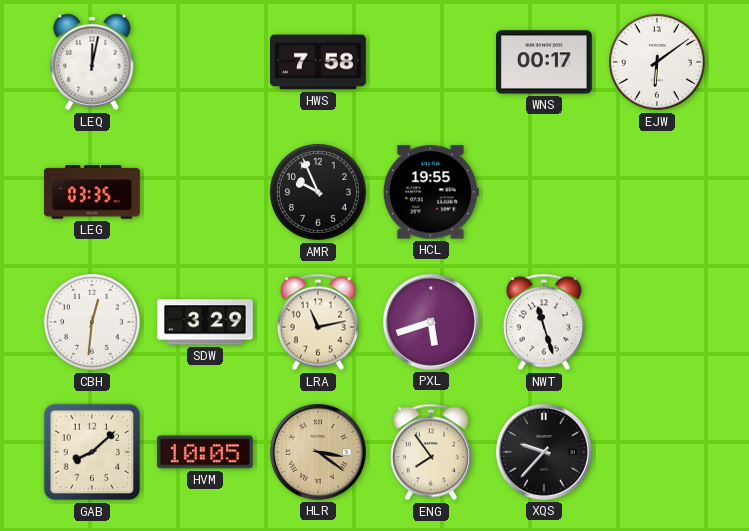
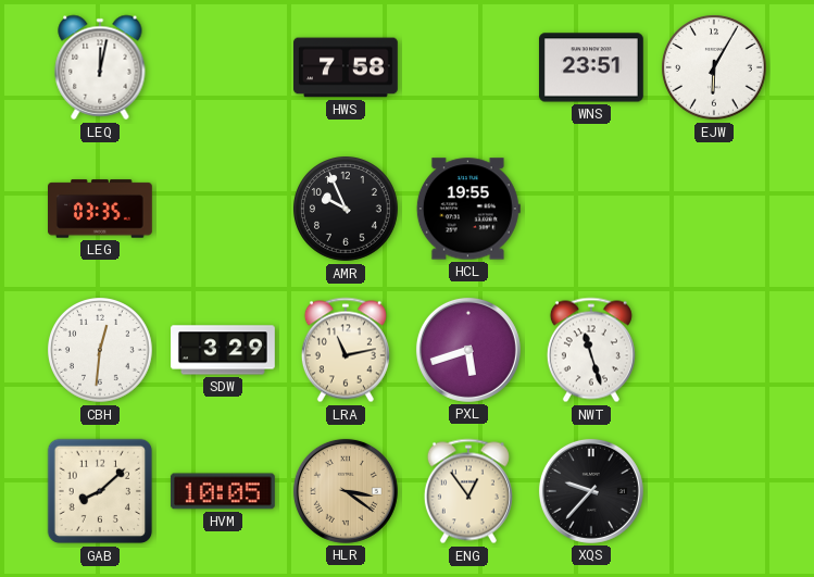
WNS: 00:17 -> 23:51 (591, 67)
EJW: 6:09 -> 6:05 (715, 68)
ENG: 7:54 -> 12:54 (468, 491)
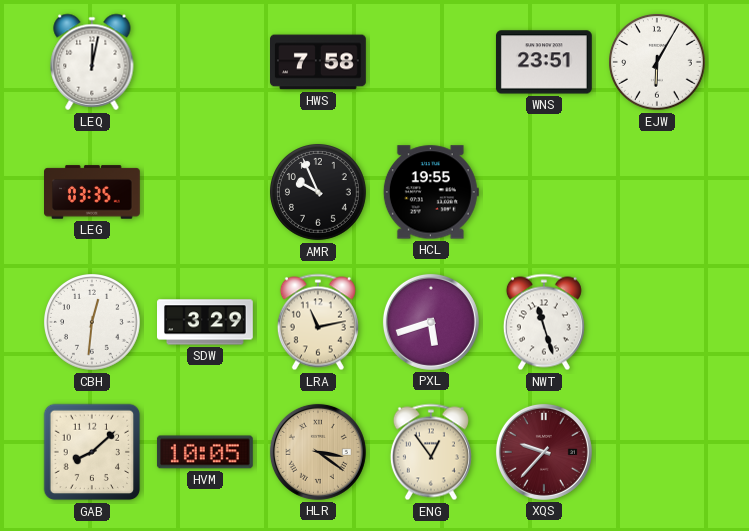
XQS dial: black -> burgundy (544, 452)
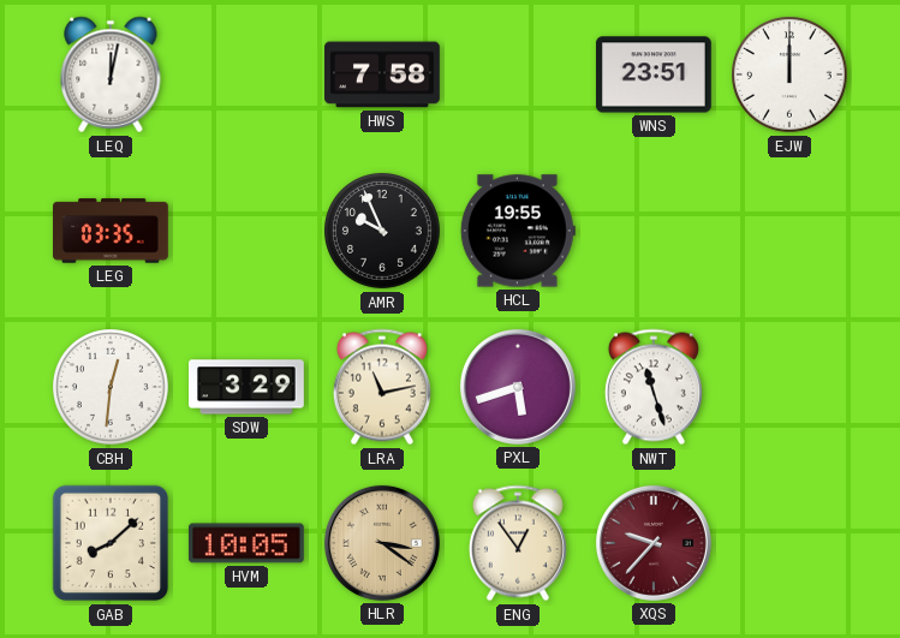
EJW: 6:05 -> 12:00 (791, 76)
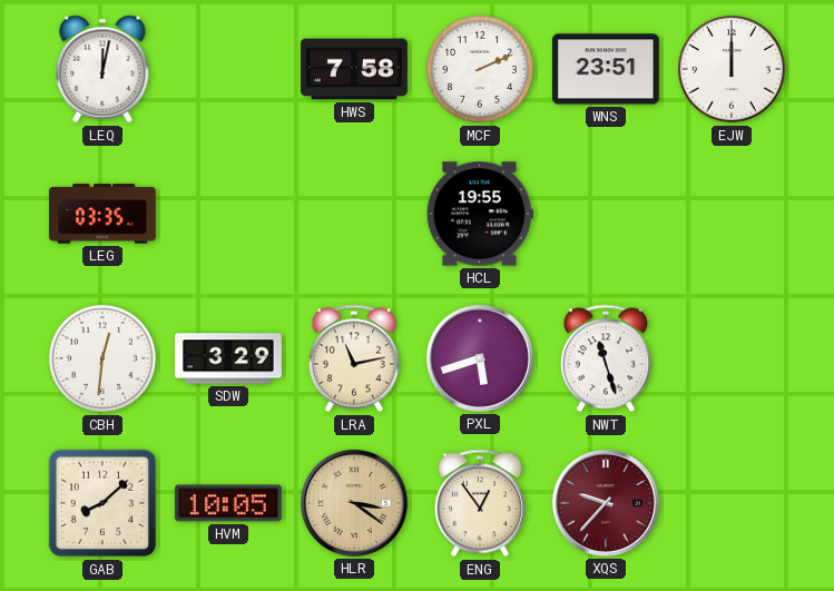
MCF: none -> 2:11 (481, 70)
AMR: 9:56 -> none (383, 232)
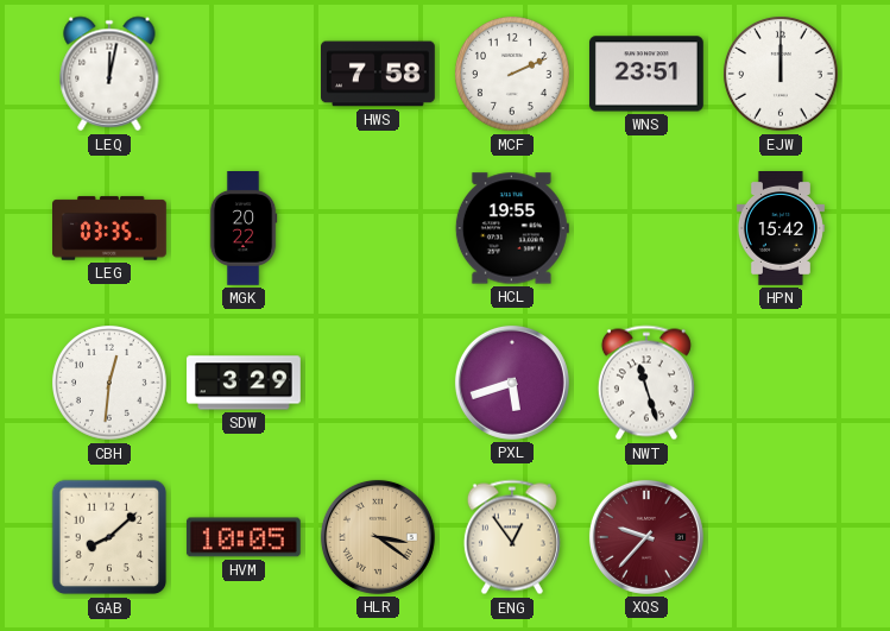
MGK: none -> 20:22 (244, 229)
HPN: none -> 15:42 (781, 229)
LRA: 11:13 -> none (354, 358)
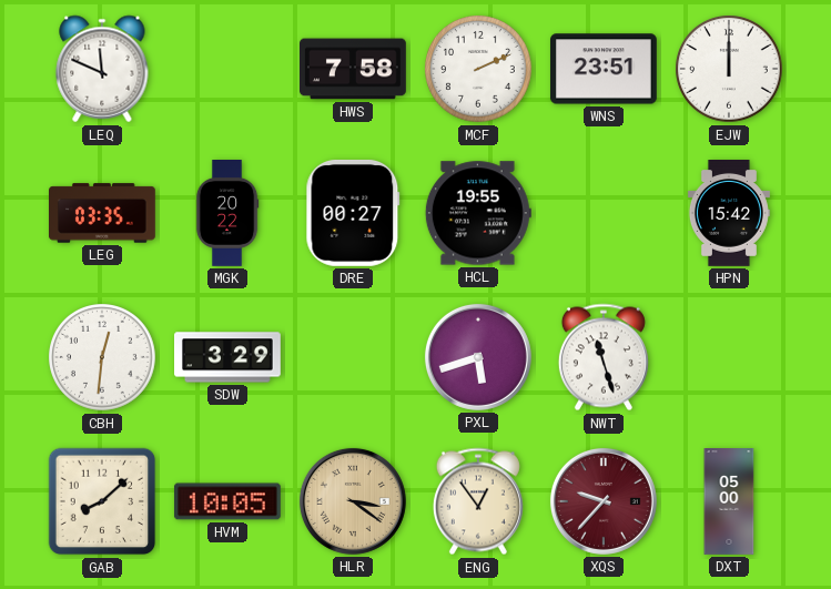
LEQ: 12:02 -> 11:49 (102, 69)
DRE: none -> 00:27 (353, 213)
DXT: none -> 05:00 (729, 501)
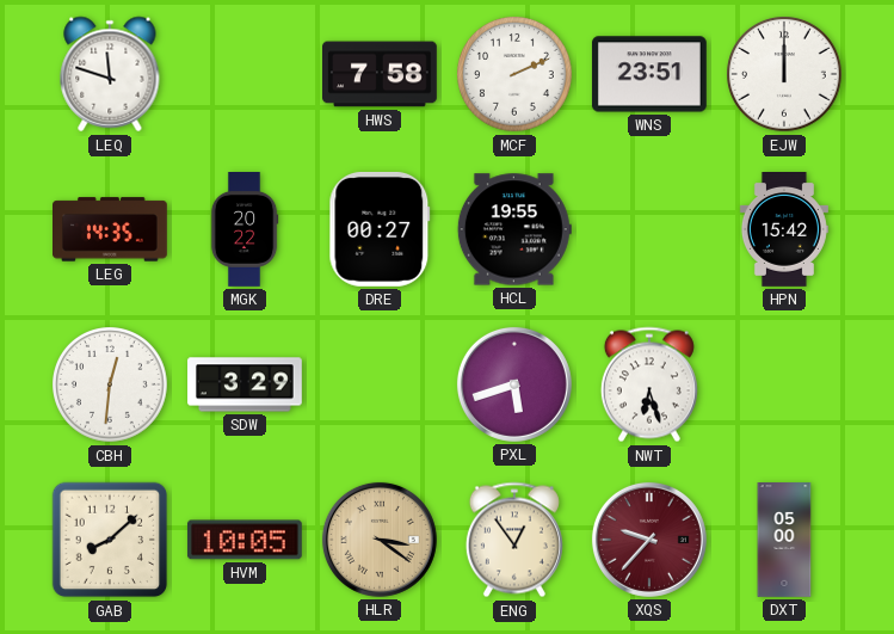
LEQ: 11:49 -> 11:48 (110, 74)
LEG: 03:35 -> 14:35 (111, 229)
NWT: 11:27 -> 6:27 (649, 384)
